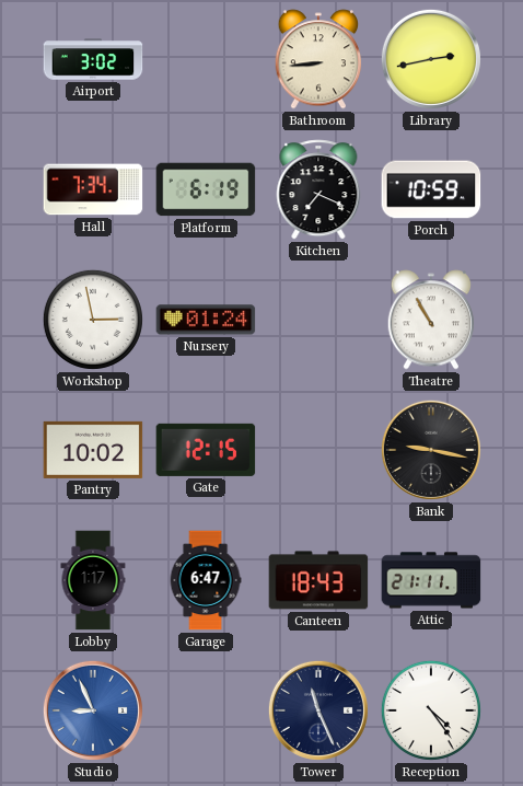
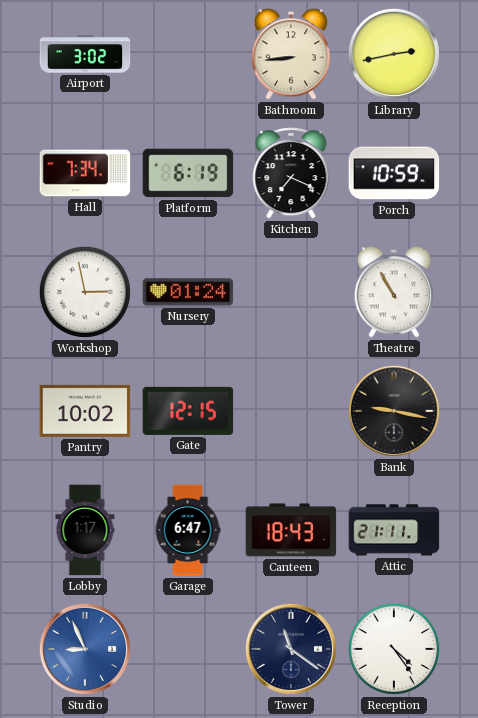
Tower: 11:26 -> 11:21 (291, 649)
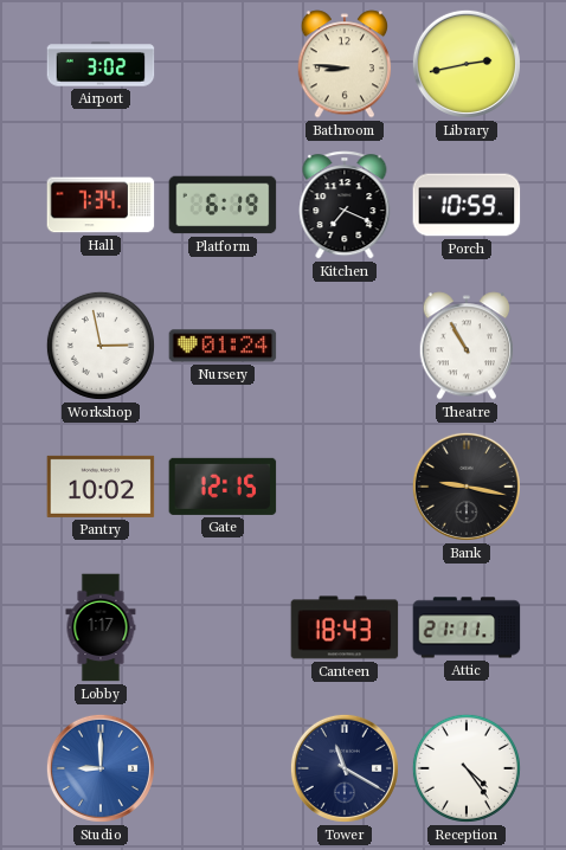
Bathroom: 8:44 -> 8:46 (345, 64)
Garage: 6:47 -> none (188, 530)
Studio: 8:56 -> 9:00 (101, 768)
Tower: 11:21 -> 11:20 (345, 768)
